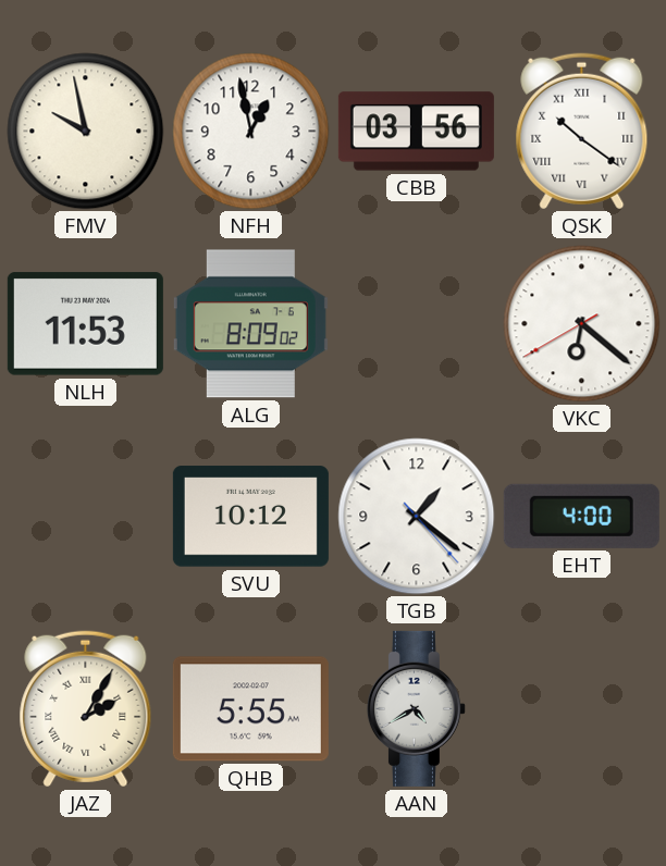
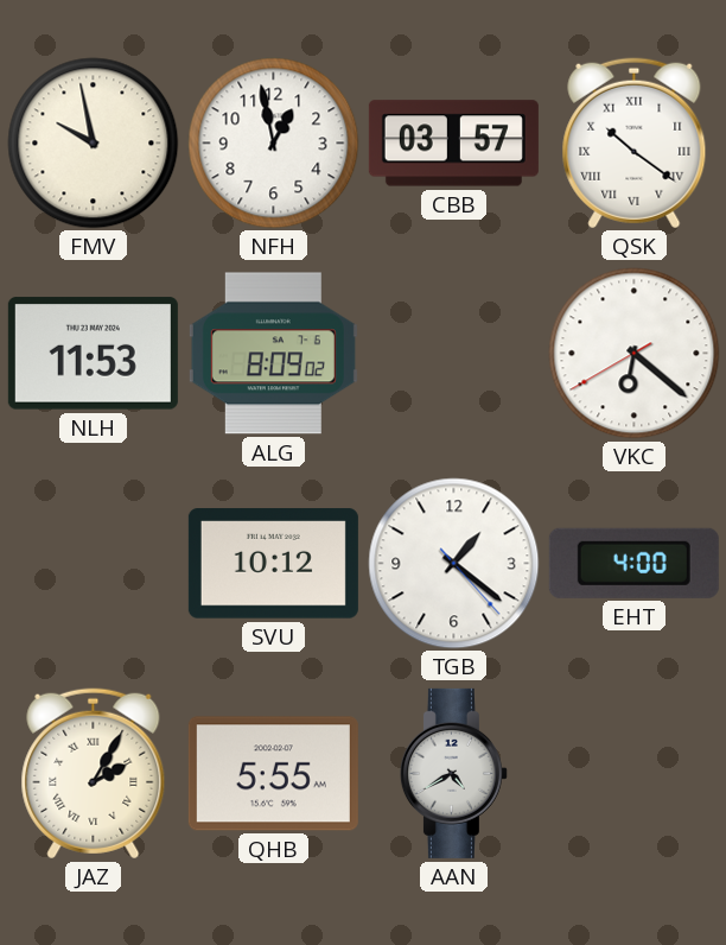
CBB: 03:56 -> 03:57 (453, 144)
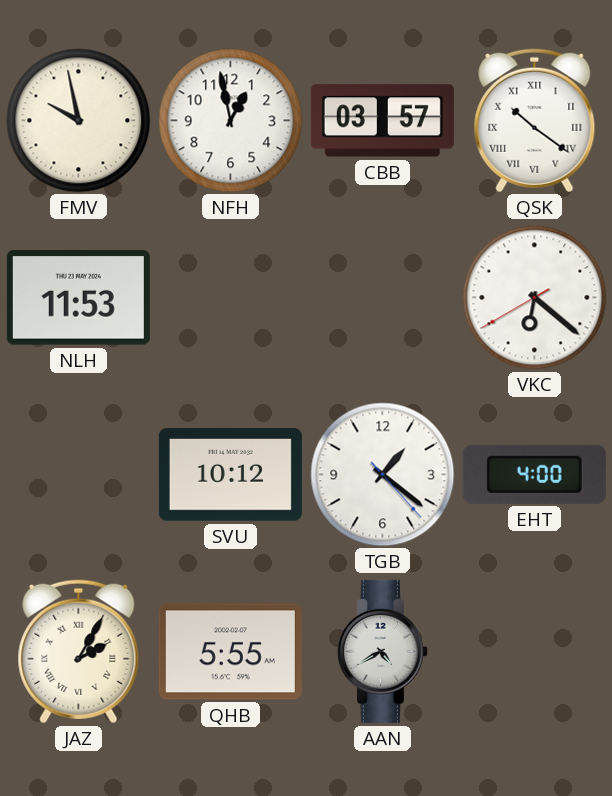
ALG: 8:09 -> none (273, 354)
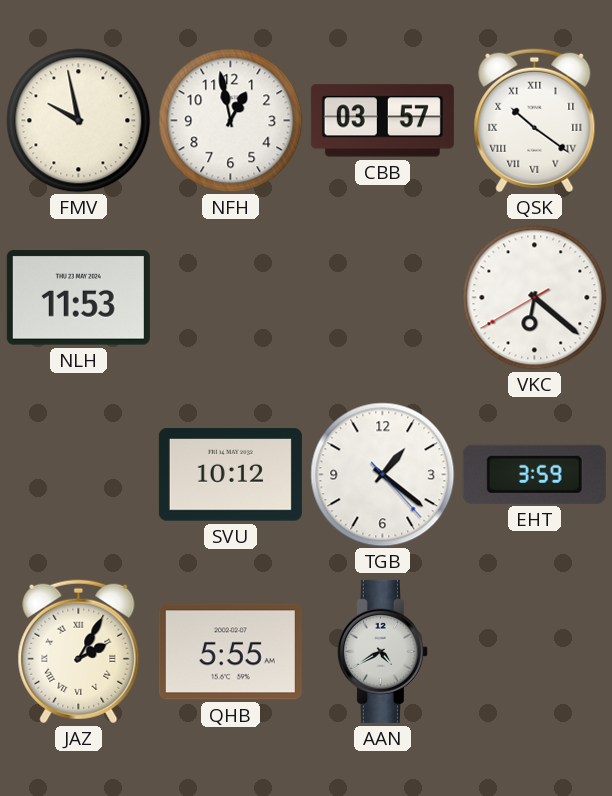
EHT: 4:00 -> 3:59 (534, 474)
